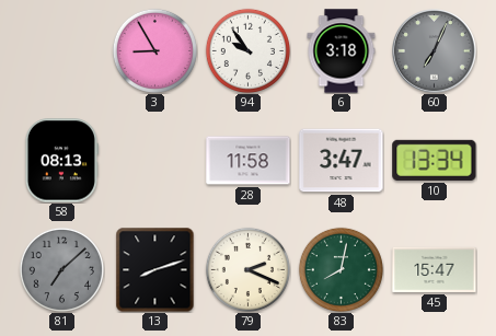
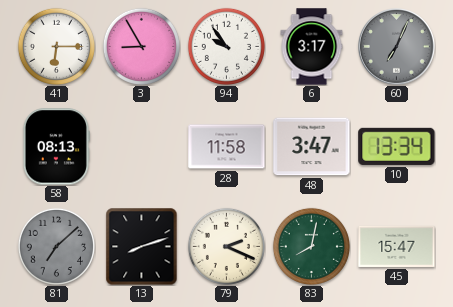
41: none -> 6:15 (56, 46)
6: 3:18 -> 3:17 (312, 47)
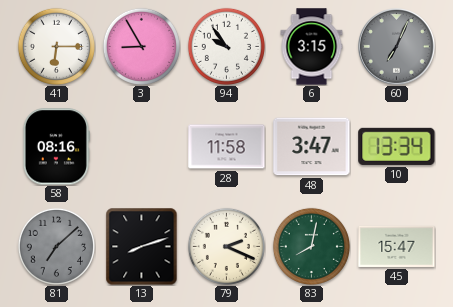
6: 3:17 -> 3:15 (312, 47)
58: 08:13 -> 08:16 (56, 147)
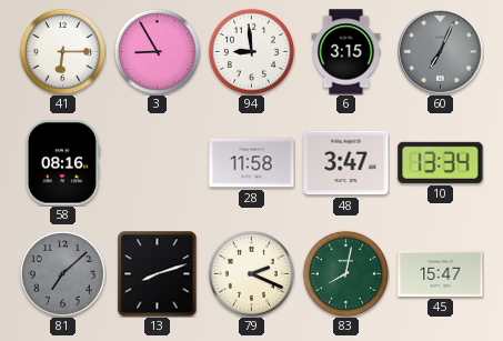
94: 9:54 -> 8:59 (251, 51)
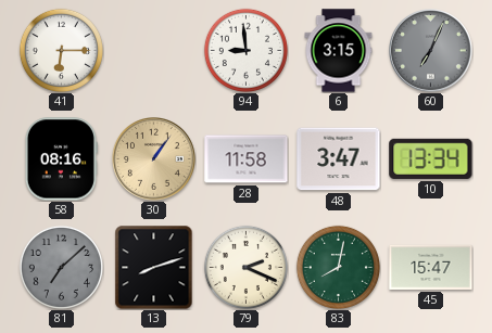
3: 8:55 -> none (157, 51)
30: none -> 1:06 (154, 159)
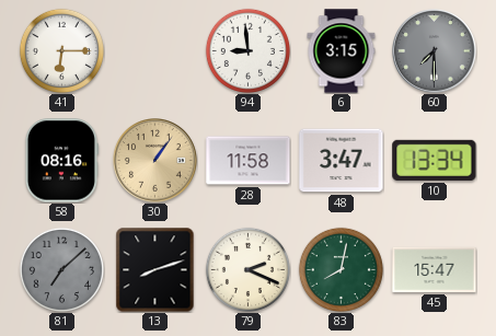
60: 7:04 -> 7:30 (435, 51)
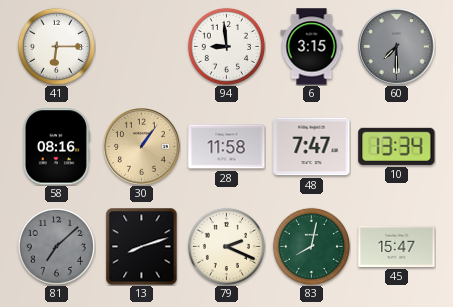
48: 3:47 -> 7:47 (312, 147)
